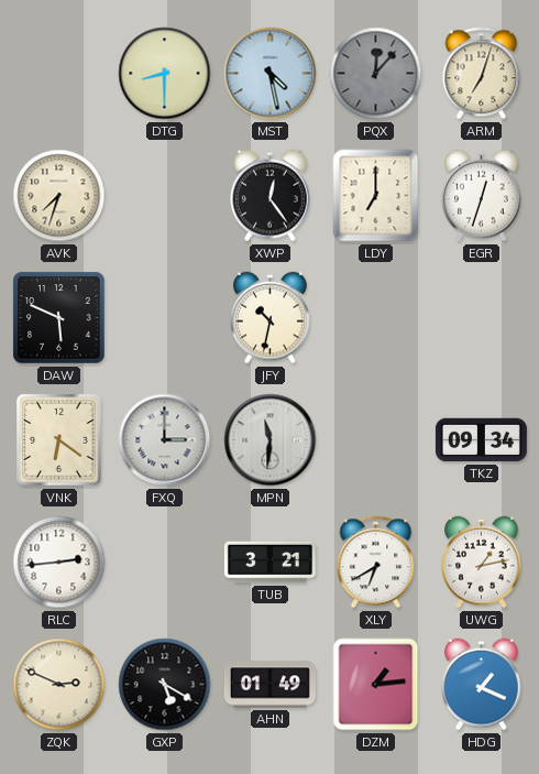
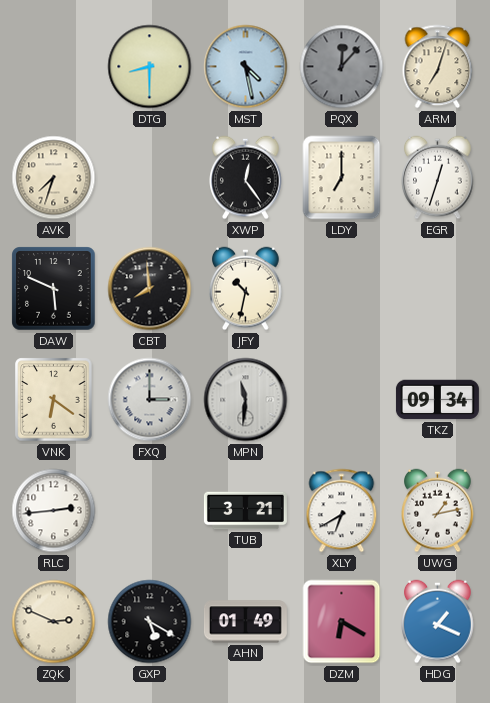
CBT: none -> 7:59 (150, 289)
DZM: 1:14 -> 6:20 (342, 622)
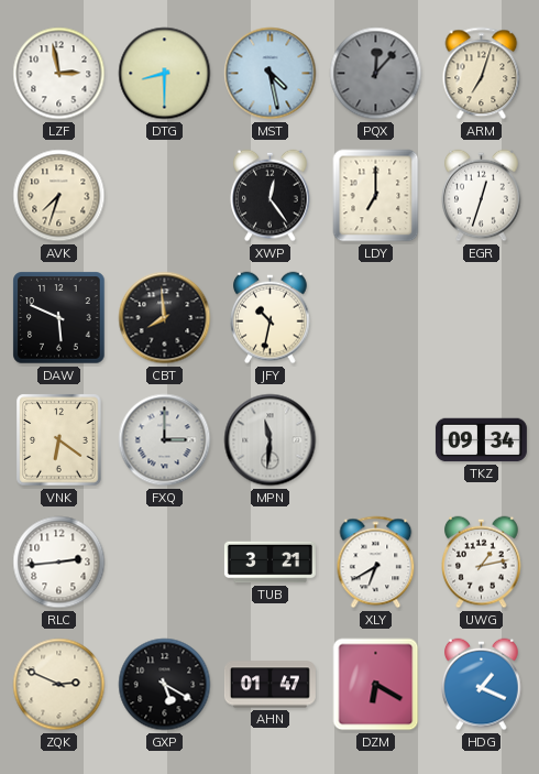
LZF: none -> 2:58 (59, 74)
AHN: 01:49 -> 01:47 (269, 685)
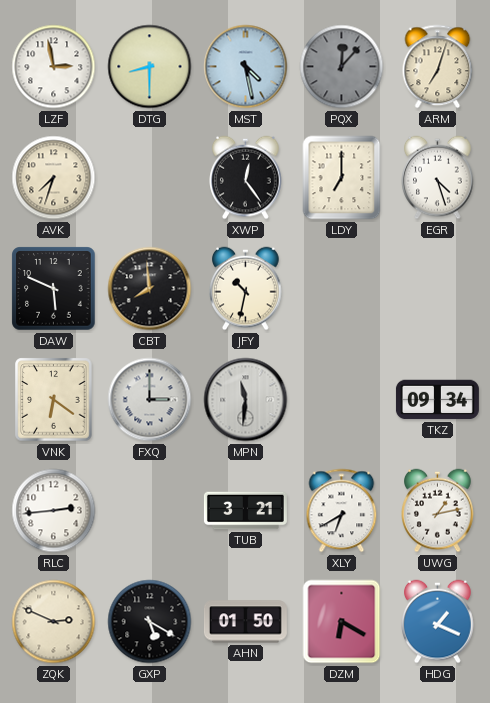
EGR: 12:33 -> 4:27 (438, 178)
AHN: 01:47 -> 01:50 (245, 622)
